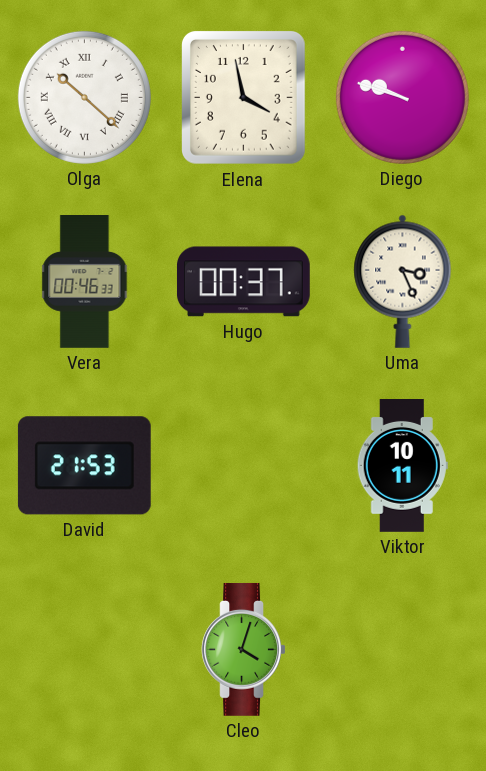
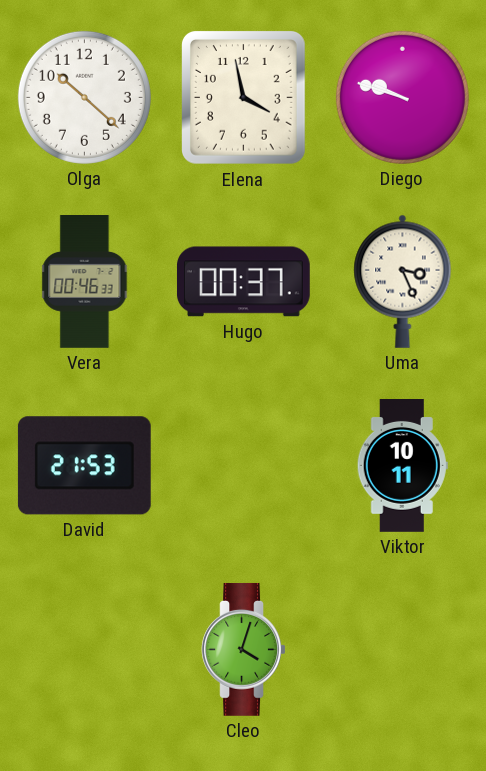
Olga numerals: Roman -> Arabic (84, 97)
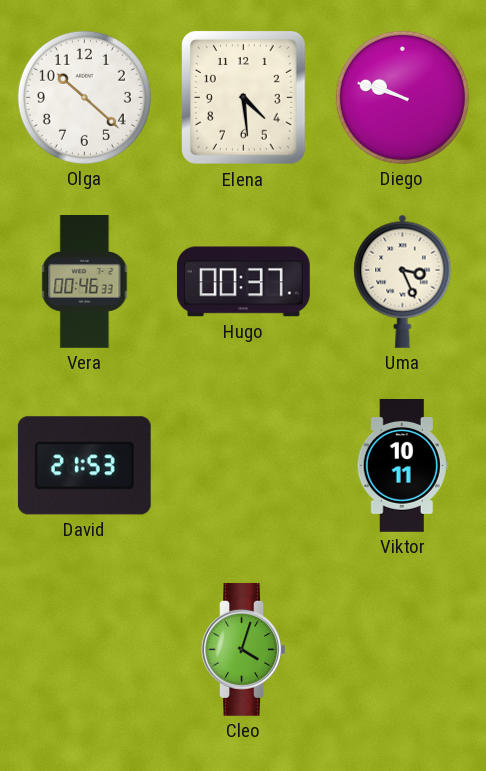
Elena: 3:58 -> 4:29 (243, 98)
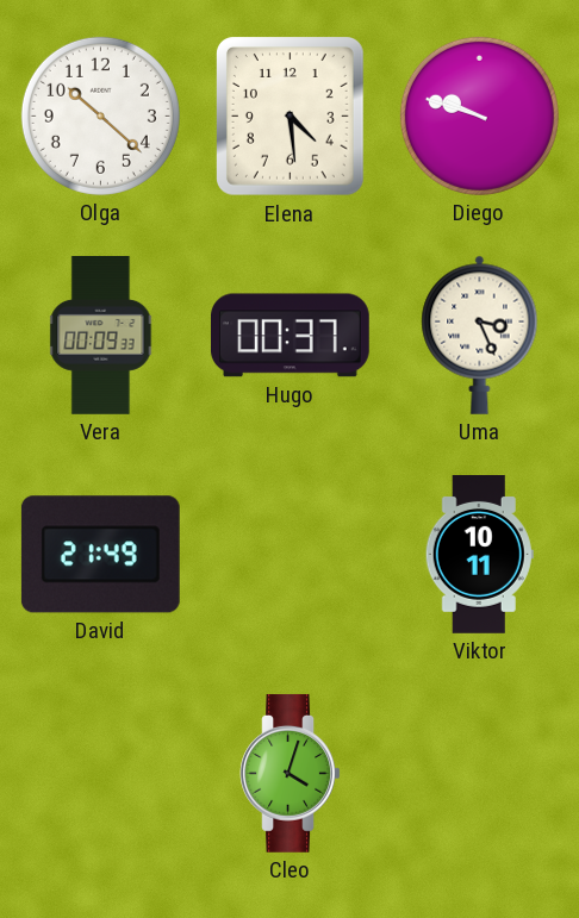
Vera: 00:46 -> 00:09 (101, 336)
David: 21:53 -> 21:49 (100, 555)
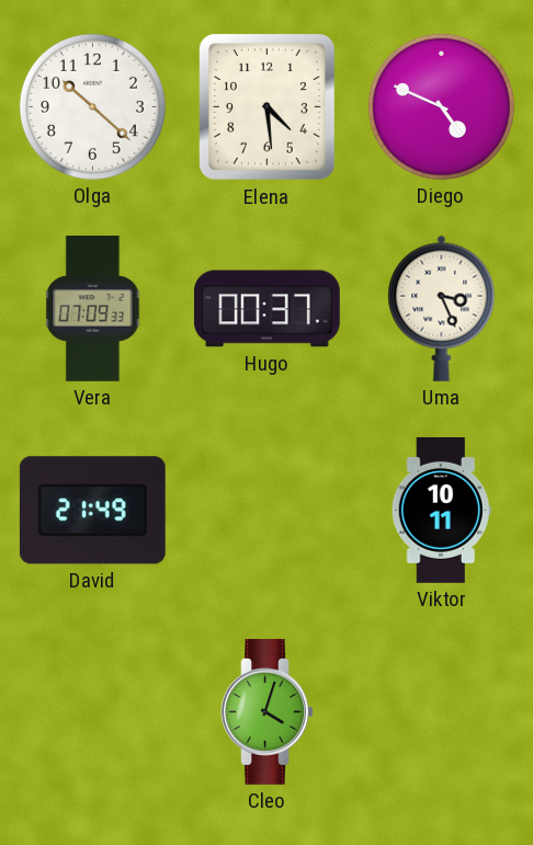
Diego: 9:48 -> 4:49 (441, 106)
Vera: 00:09 -> 07:09 (93, 309)
